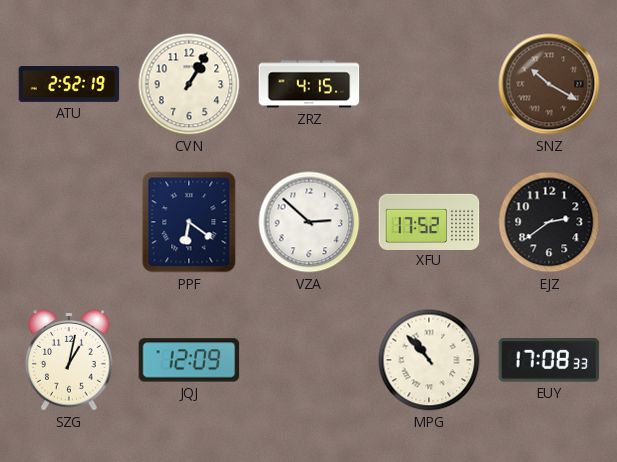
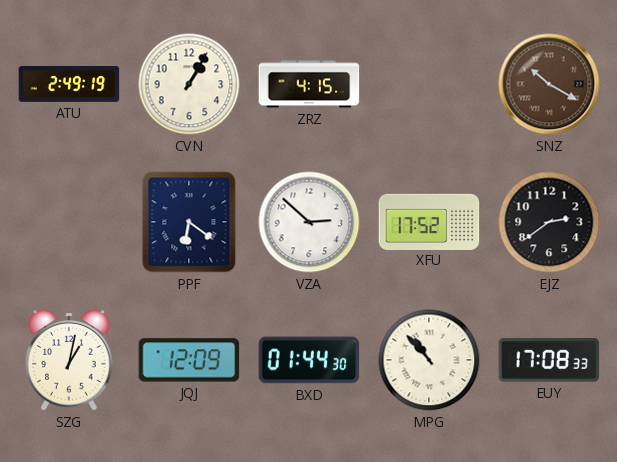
ATU: 2:52 -> 2:49 (69, 85)
BXD: none -> 01:44 (309, 360)
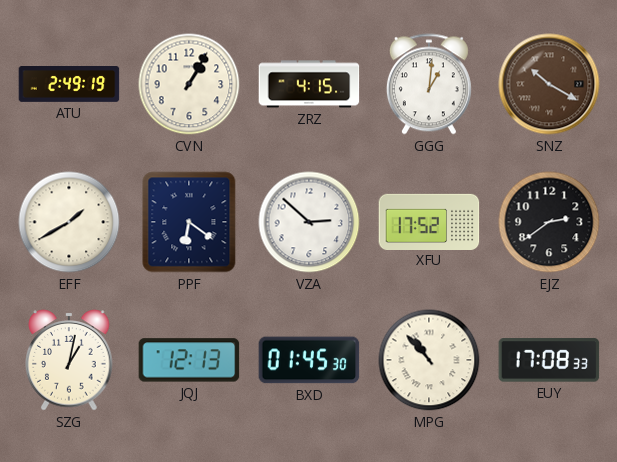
GGG: none -> 1:01 (429, 84)
EFF: none -> 1:40 (69, 222)
JQJ: 12:09 -> 12:13 (189, 360)
BXD: 01:44 -> 01:45 (309, 360)
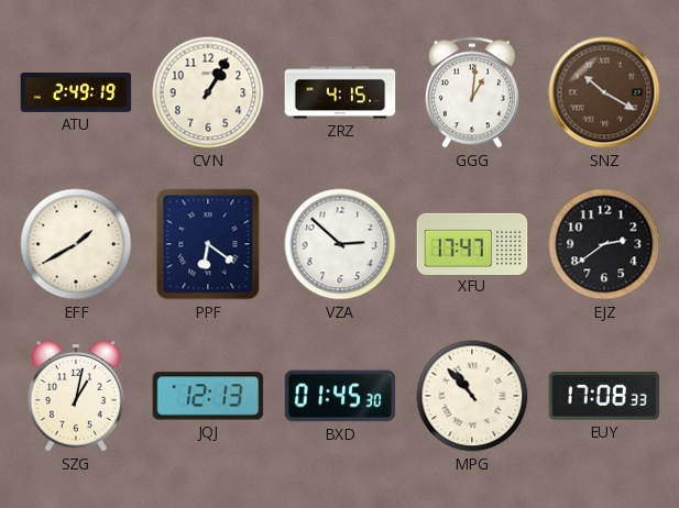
XFU: 17:52 -> 17:47 (472, 243)
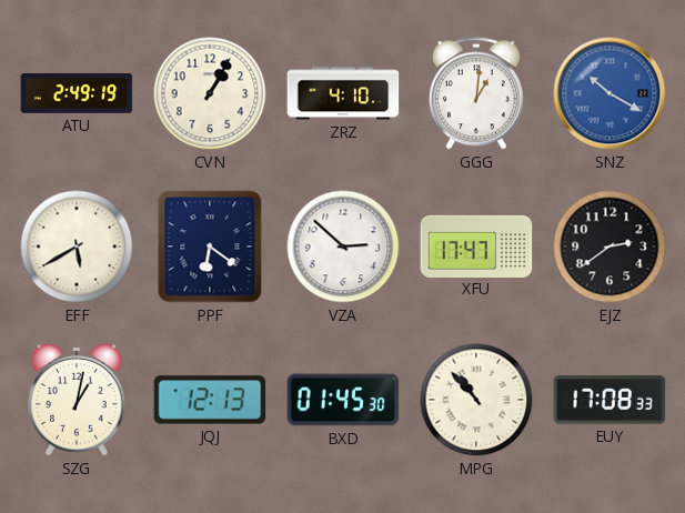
ZRZ: 4:15 -> 4:10 (343, 93)
SNZ dial: brown -> blue (610, 93)
EFF: 1:40 -> 5:40 (77, 247)
